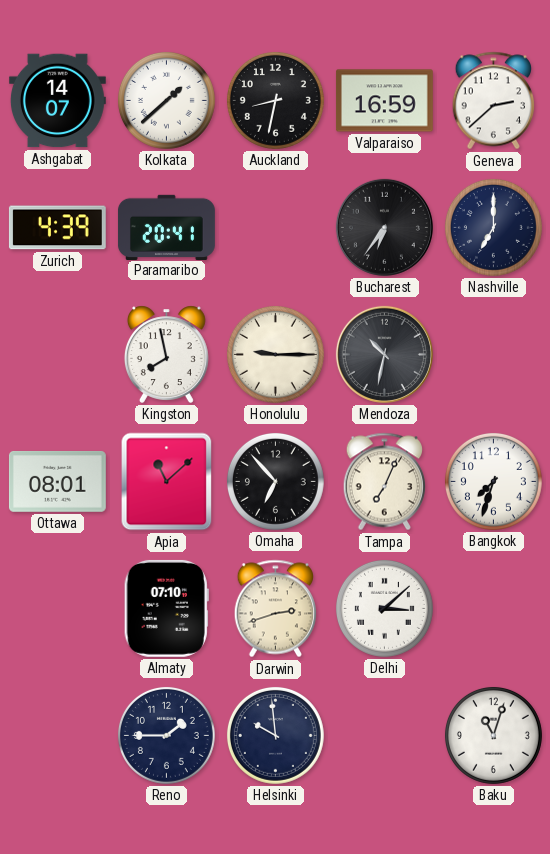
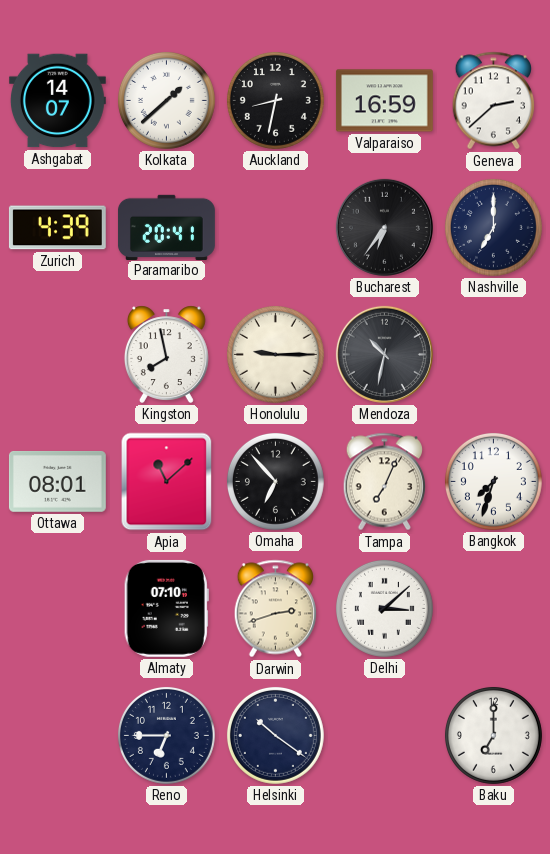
Reno: 1:45 -> 6:45 (166, 735)
Helsinki: 9:59 -> 10:21 (275, 735)
Baku: 11:03 -> 7:00 (493, 735)
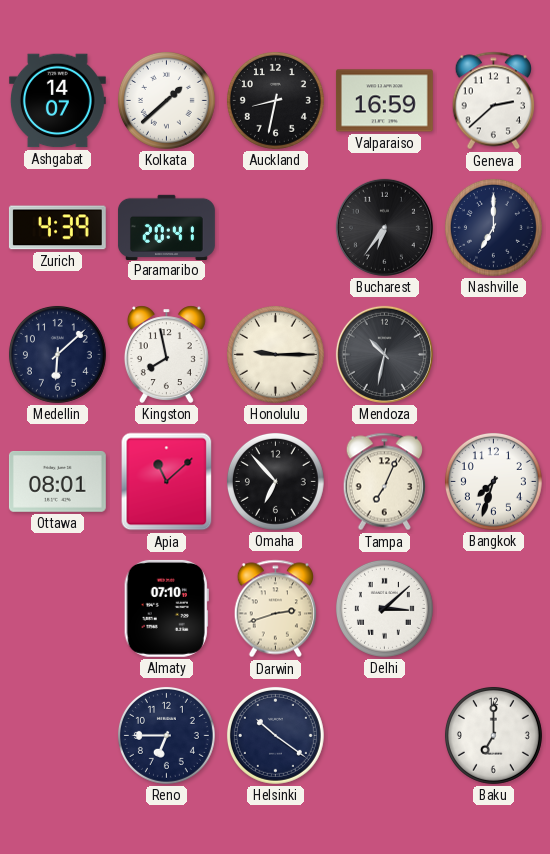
Medellin: none -> 6:08 (57, 354)
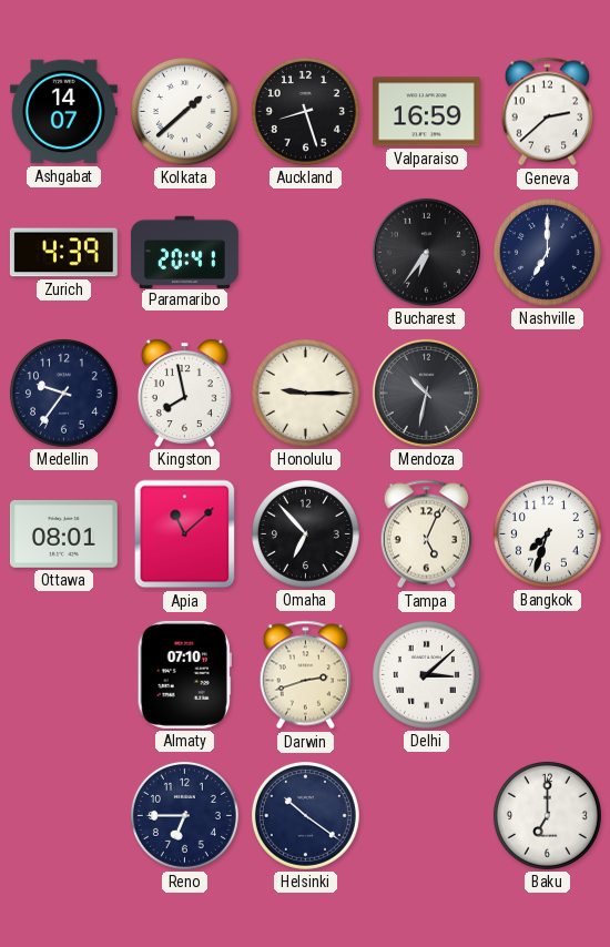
Auckland: 8:32 -> 8:27 (305, 111)
Medellin: 6:08 -> 9:36 (63, 393)
Tampa: 7:04 -> 5:04 (426, 534)
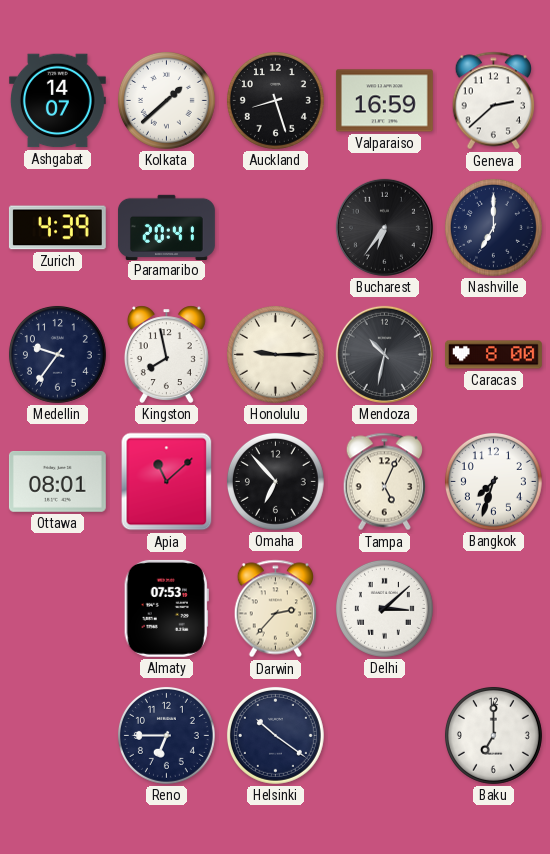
Caracas: none -> 8:00 (494, 355)
Almaty: 07:10 -> 07:53 (166, 608)
Darwin: 2:42 -> 2:37 (275, 609)
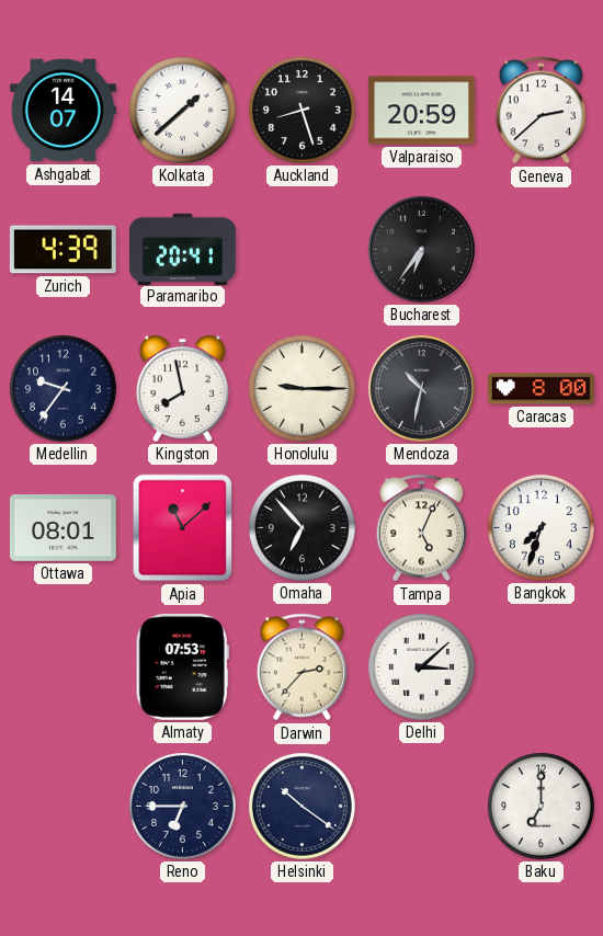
Valparaiso: 16:59 -> 20:59 (421, 111)
Nashville: 7:00 -> none (493, 227)
